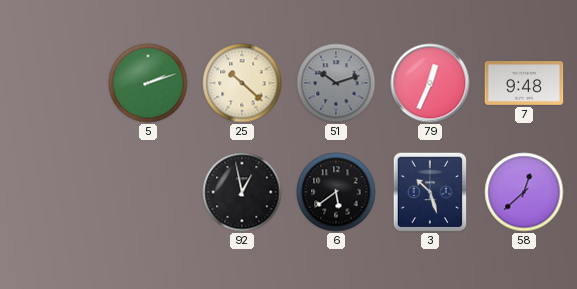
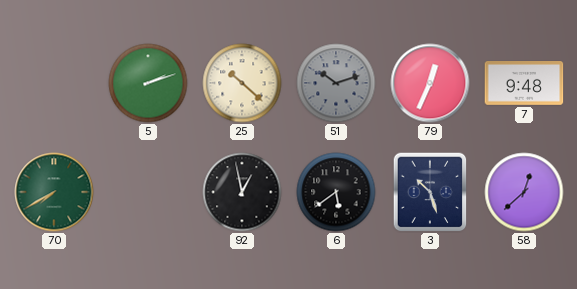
70: none -> 7:40 (54, 192)
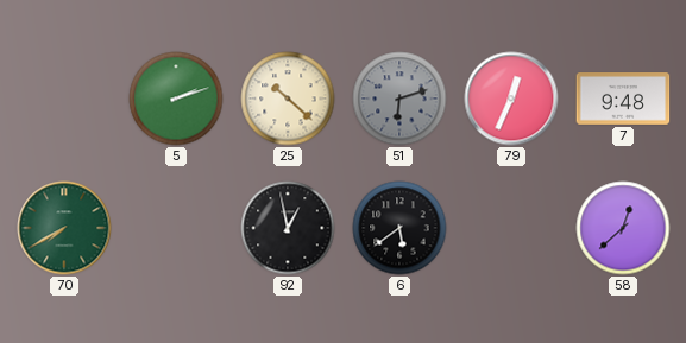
51: 10:12 -> 6:12 (399, 99)
3: 10:27 -> none (430, 192)
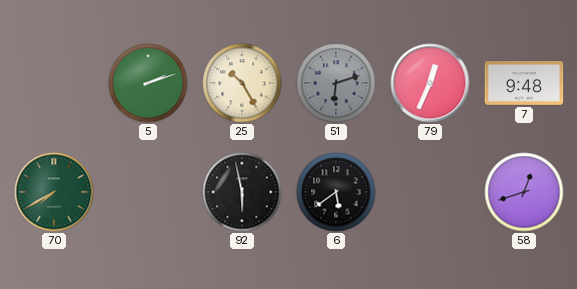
25: 10:22 -> 10:25 (242, 83)
92: 12:58 -> 5:58 (242, 192)
58: 12:38 -> 12:42 (524, 192)
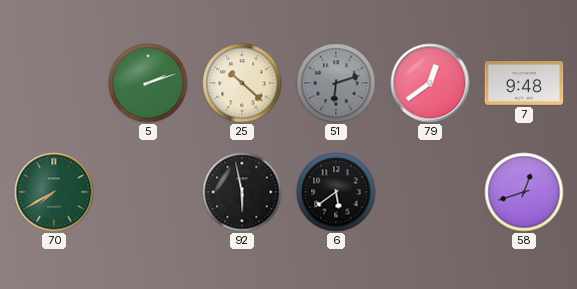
25: 10:25 -> 10:22 (242, 83)
79: 12:34 -> 12:39 (430, 83)
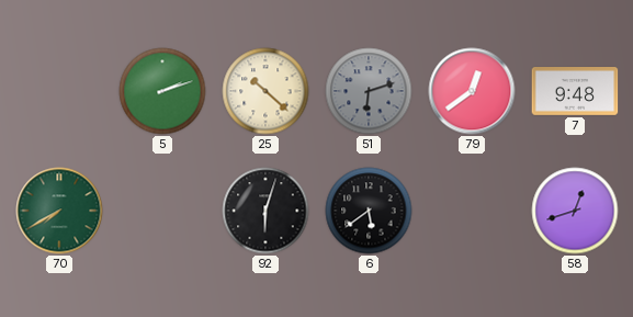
92: 5:58 -> 6:03 (265, 211)
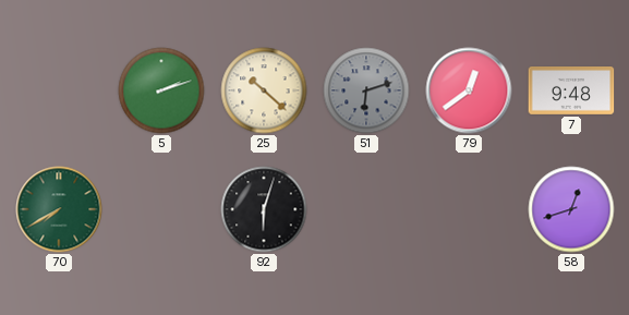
6: 5:39 -> none (369, 211)
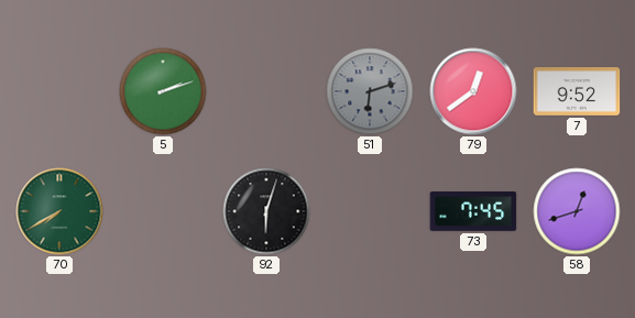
25: 10:22 -> none (264, 90)
7: 9:48 -> 9:52 (577, 92)
73: none -> 7:45 (473, 211)
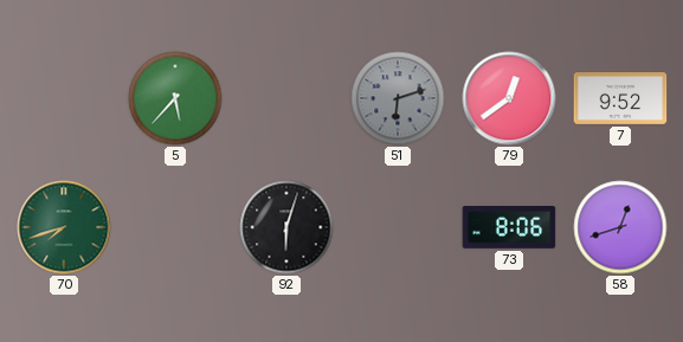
5: 2:12 -> 5:37 (175, 98)
70: 7:40 -> 7:42 (64, 227)
73: 7:45 -> 8:06 (509, 227)
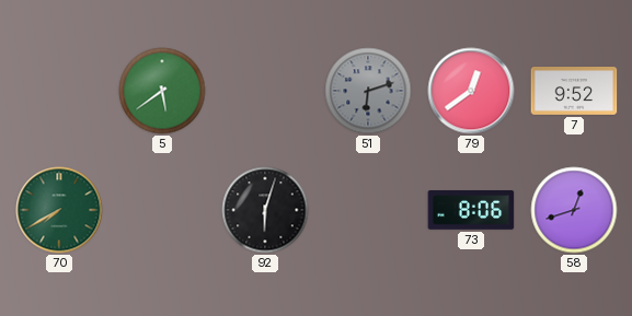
5: 5:37 -> 5:39 (162, 91)
70: 7:42 -> 7:40 (59, 210)
